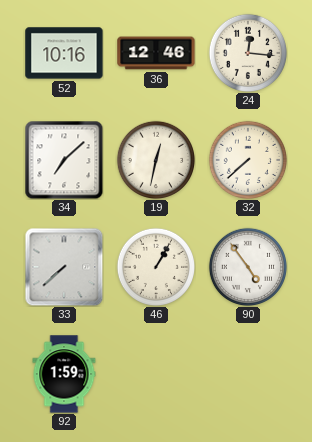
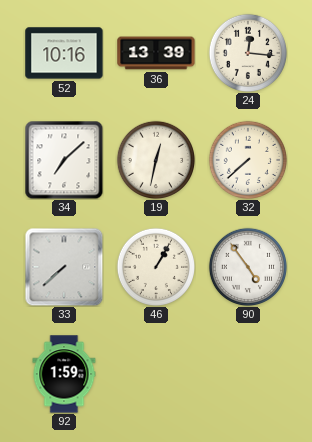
36: 12:46 -> 13:39 (156, 53)
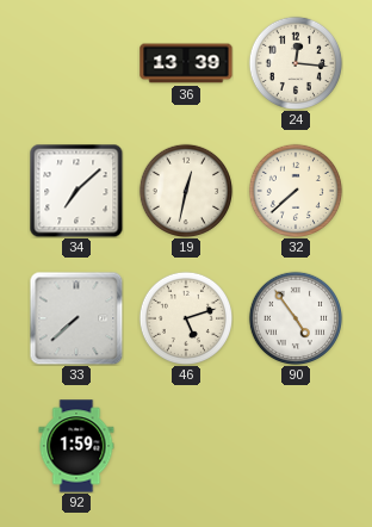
52: 10:16 -> none (64, 53)
46: 1:05 -> 5:12 (185, 317)
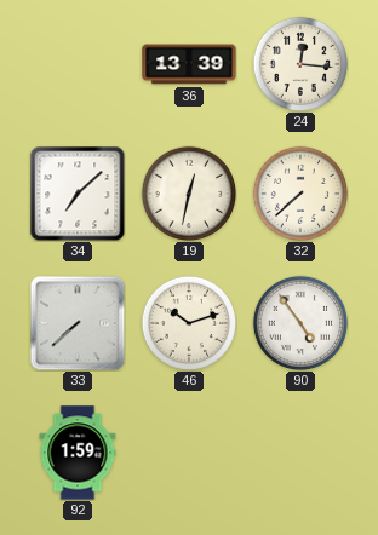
46: 5:12 -> 10:12 (188, 322)
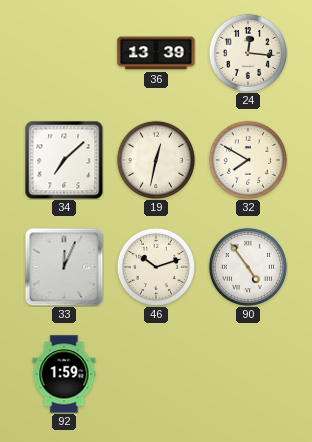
32: 7:38 -> 7:50 (247, 159)
33: 7:38 -> 12:04 (64, 267)
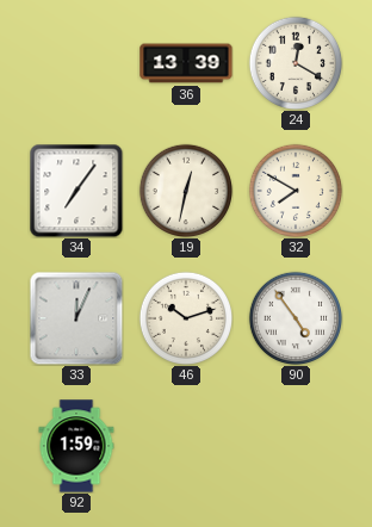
24: 12:16 -> 12:20 (294, 62)
34: 7:08 -> 7:06 (76, 191)
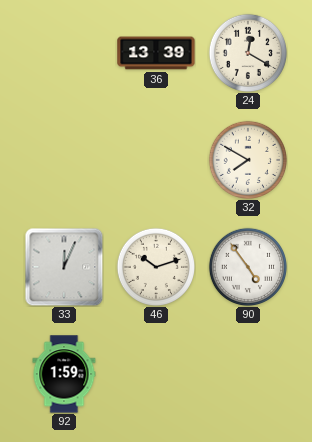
34: 7:06 -> none (76, 191)
19: 12:32 -> none (185, 190)
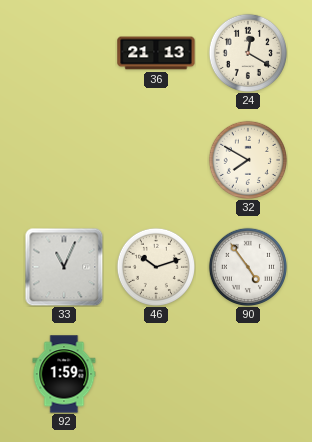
36: 13:39 -> 21:13 (156, 53)
33: 12:04 -> 11:04 (64, 267)
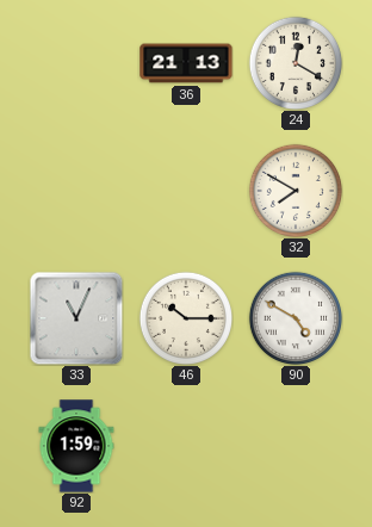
46: 10:12 -> 10:15 (185, 317)
90: 4:54 -> 4:50 (294, 317)
